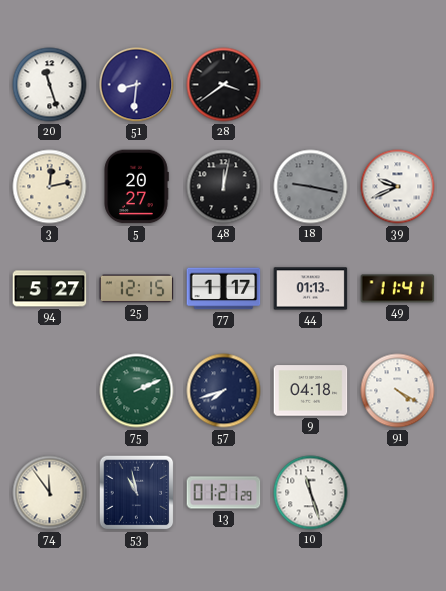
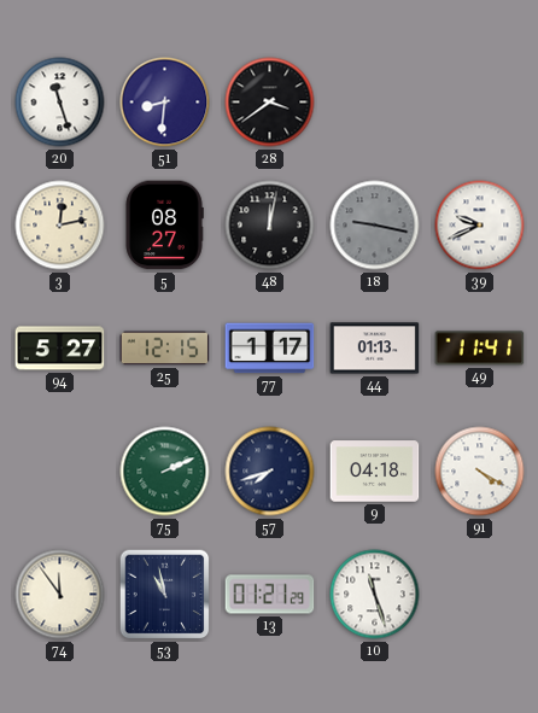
5: 20:27 -> 08:27 (164, 226)
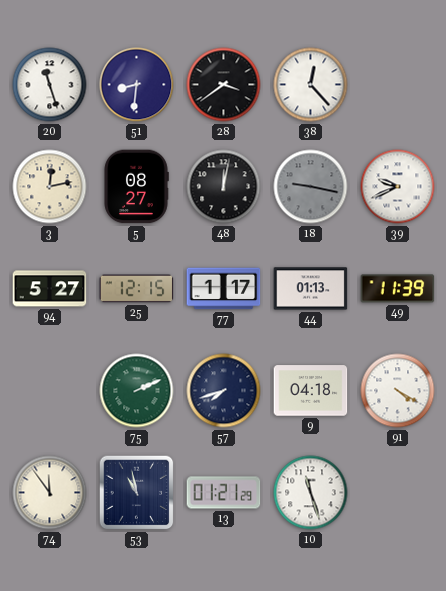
38: none -> 12:23 (311, 85)
49: 11:41 -> 11:39 (398, 289)
